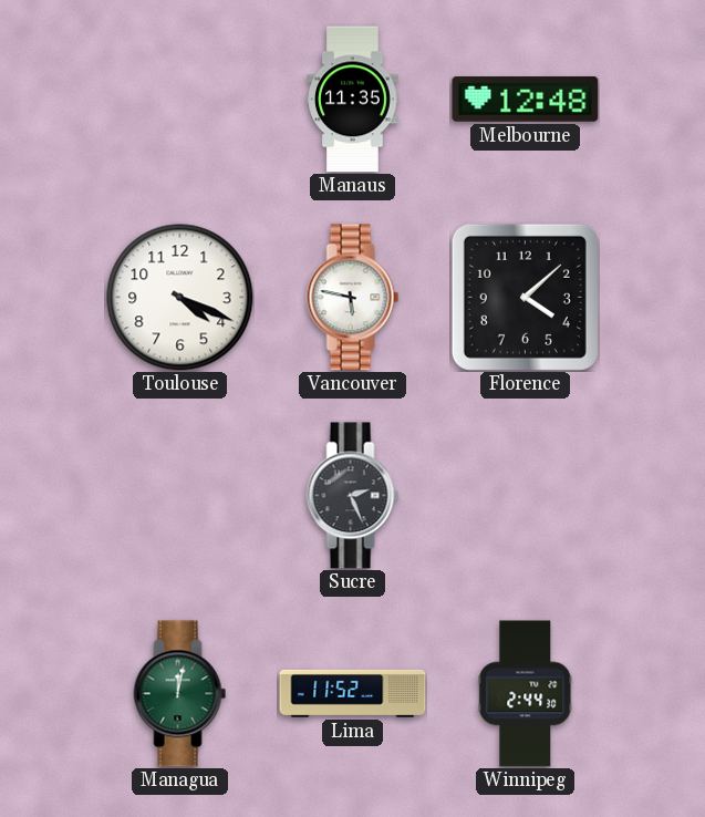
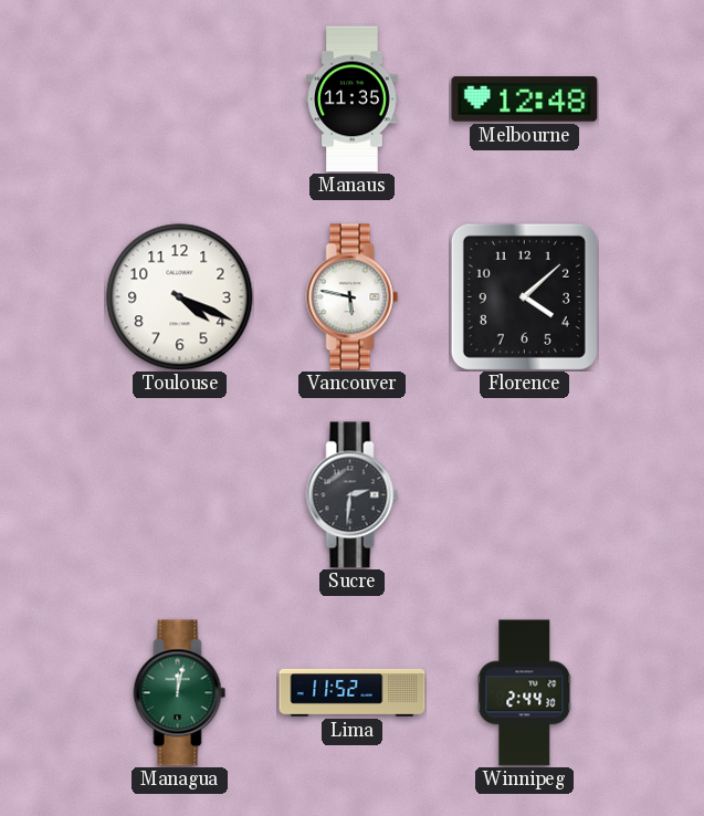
Sucre: 2:26 -> 2:31 (353, 495)
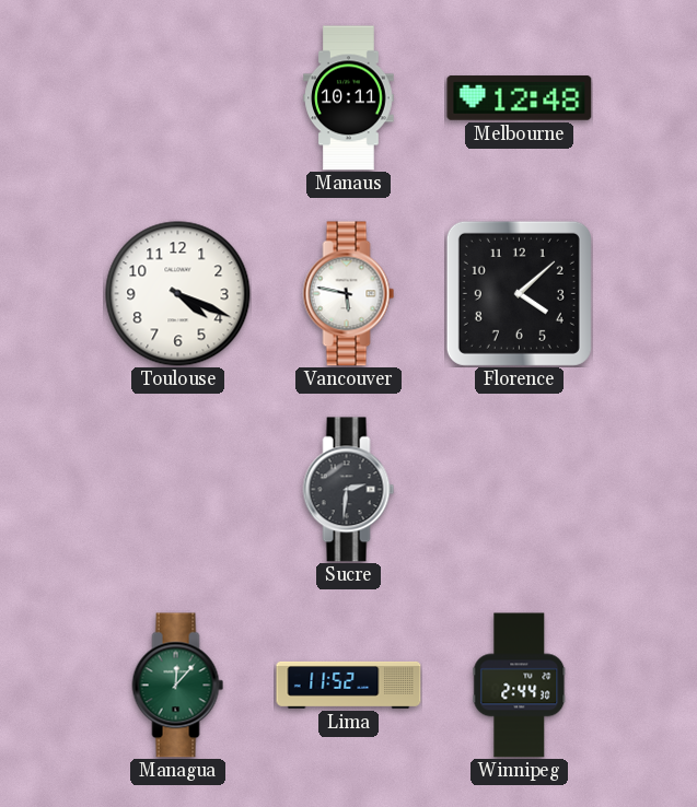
Manaus: 11:35 -> 10:11 (349, 98)
Managua: 12:02 -> 12:07 (178, 686)
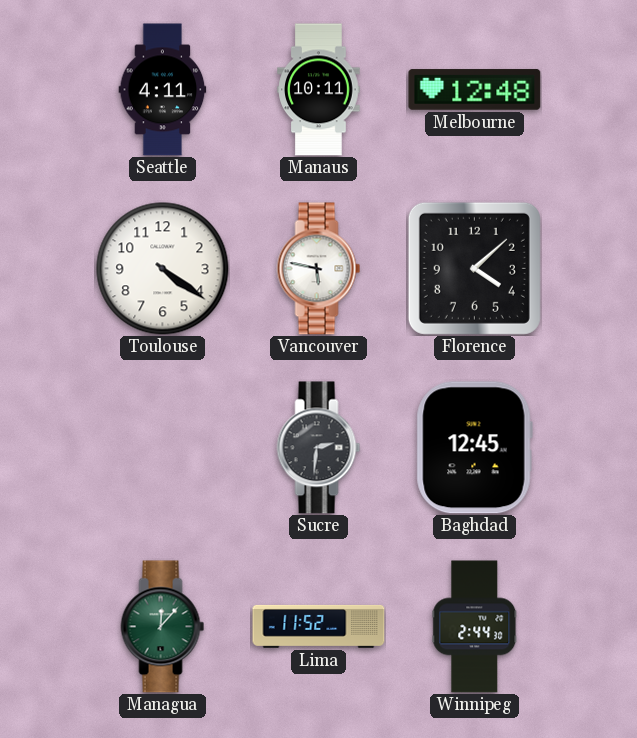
Seattle: none -> 4:11 (163, 90)
Toulouse: 4:19 -> 4:21 (163, 269)
Baghdad: none -> 12:45 (474, 448)
